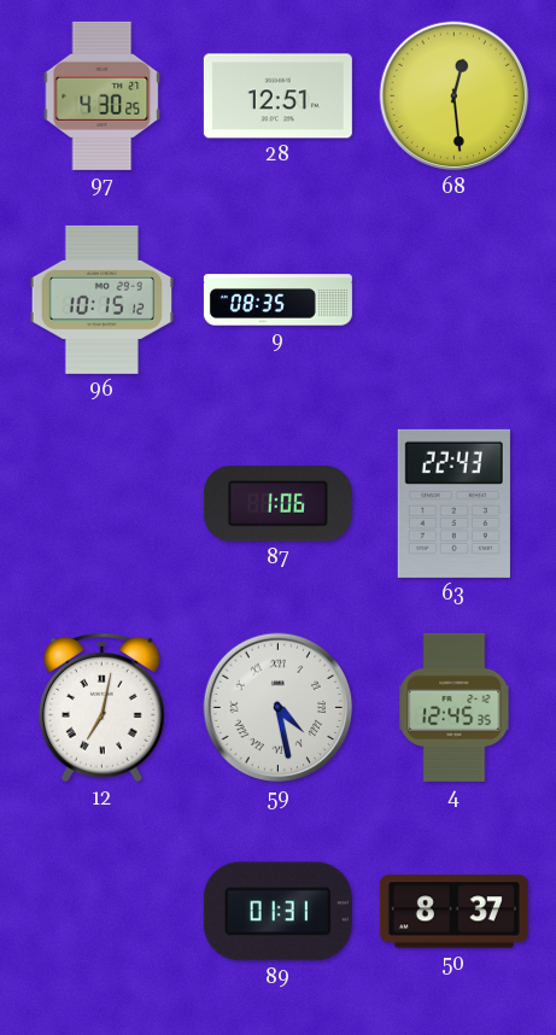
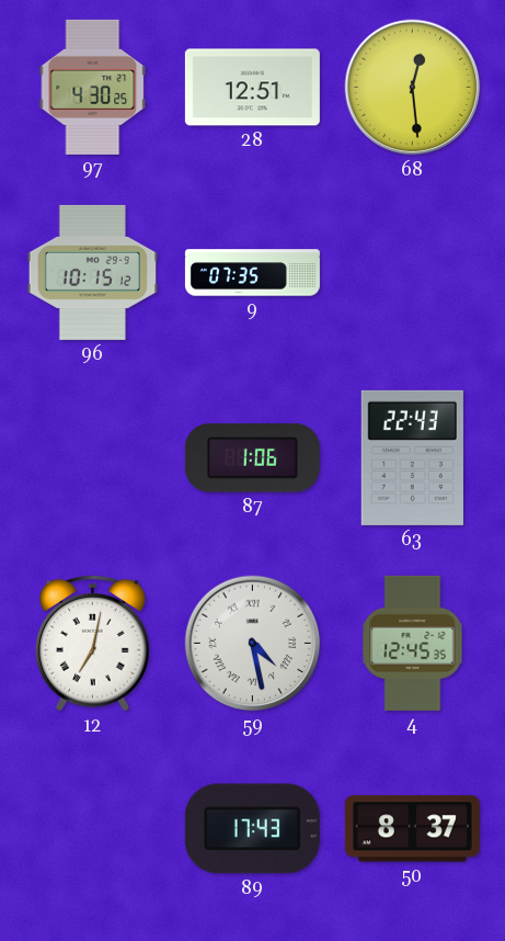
9: 08:35 -> 07:35 (252, 273)
89: 01:31 -> 17:43 (252, 829)
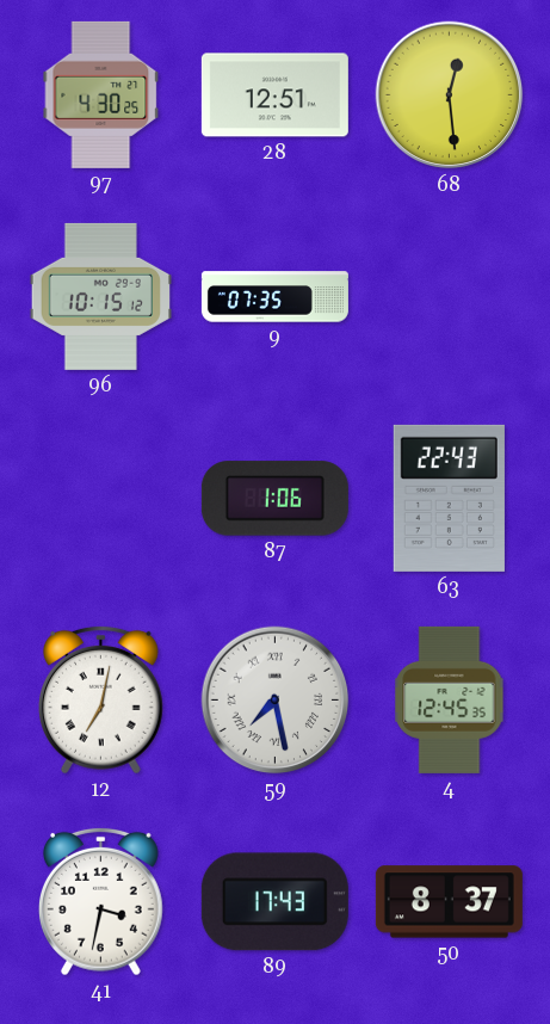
59: 4:28 -> 7:28 (276, 701)
41: none -> 3:32 (100, 901)
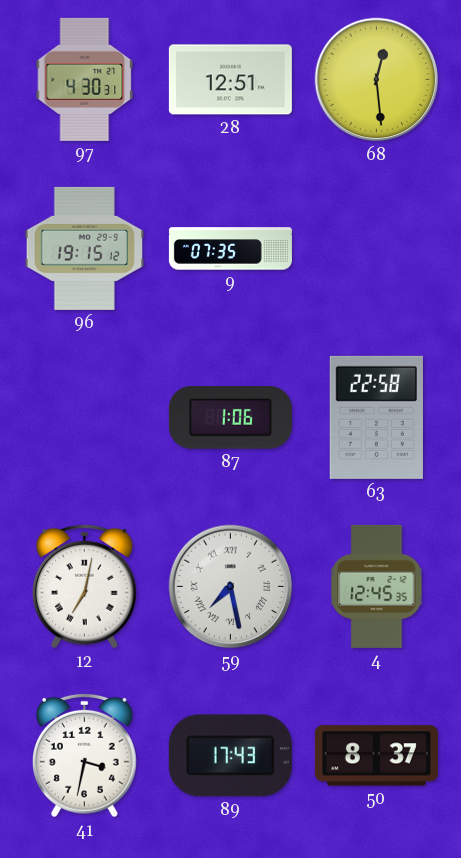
97: 4:30:25 -> 4:30:31 (85, 79)
96: 10:15 -> 19:15 (84, 248)
63: 22:43 -> 22:58 (376, 417)
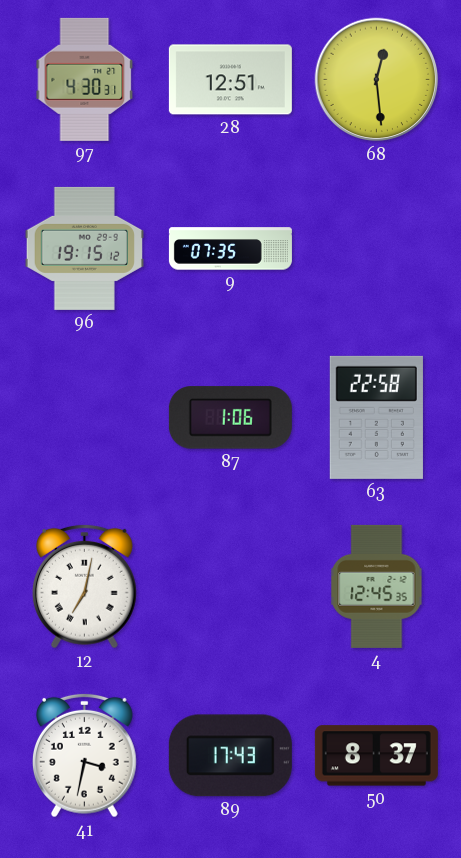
59: 7:28 -> none (231, 587)
